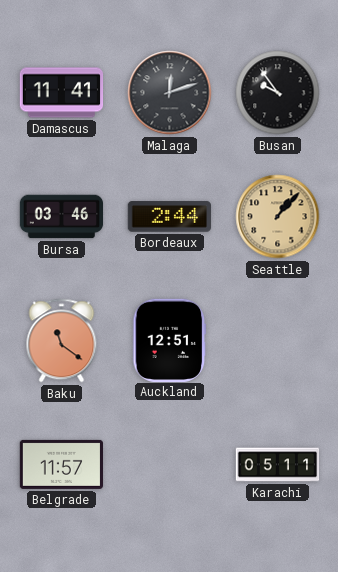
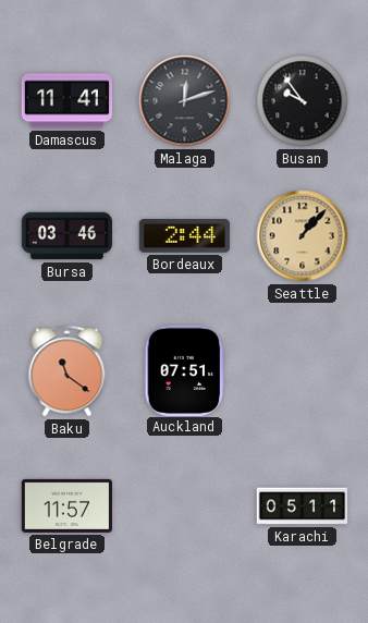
Auckland: 12:51 -> 07:51 (185, 370)
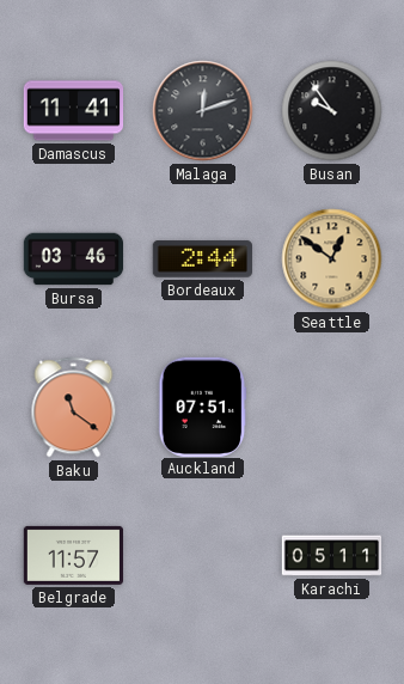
Seattle: 1:07 -> 12:51 (332, 259)
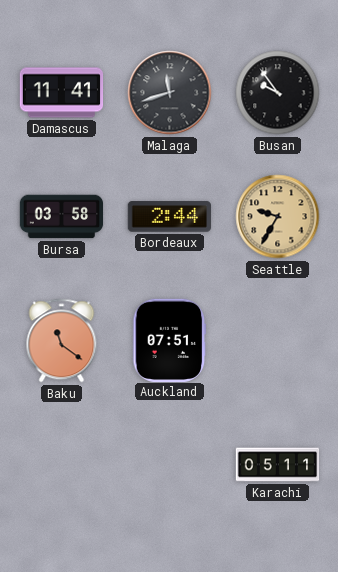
Malaga: 12:12 -> 11:42 (170, 93)
Bursa: 03:46 -> 03:58 (62, 217)
Seattle: 12:51 -> 9:35 (278, 217)
Belgrade: 11:57 -> none (74, 555)
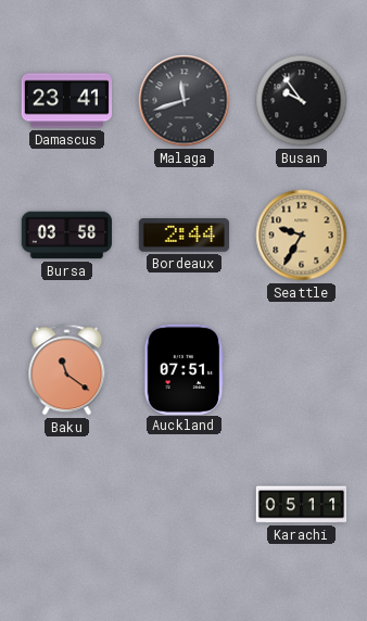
Damascus: 11:41 -> 23:41 (67, 101)
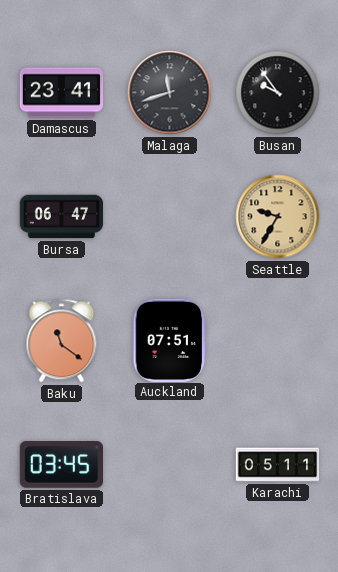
Bursa: 03:58 -> 06:47 (62, 217)
Bordeaux: 2:44 -> none (184, 236)
Bratislava: none -> 03:45 (61, 465)
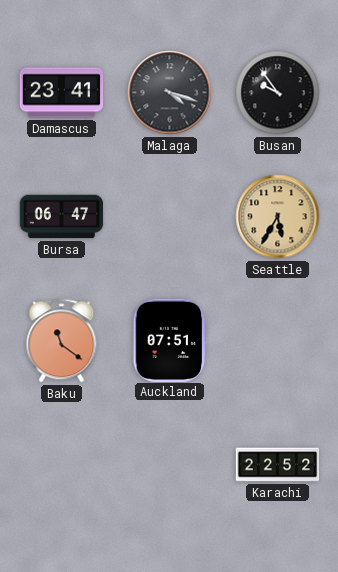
Malaga: 11:42 -> 4:18 (170, 93)
Seattle: 9:35 -> 5:35 (278, 217)
Bratislava: 03:45 -> none (61, 465)
Karachi: 05:11 -> 22:52 (278, 465)
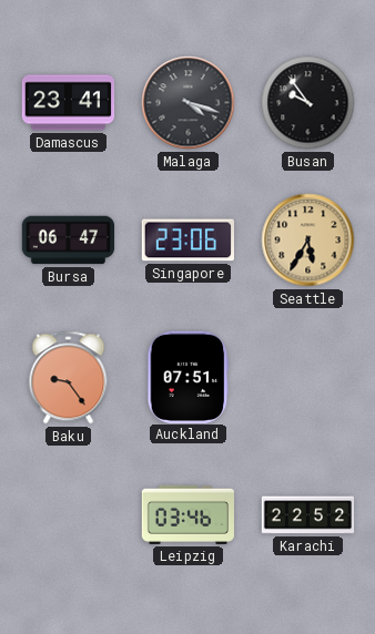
Singapore: none -> 23:06 (187, 241)
Baku: 11:21 -> 9:24 (69, 378)
Leipzig: none -> 03:46 (187, 514)
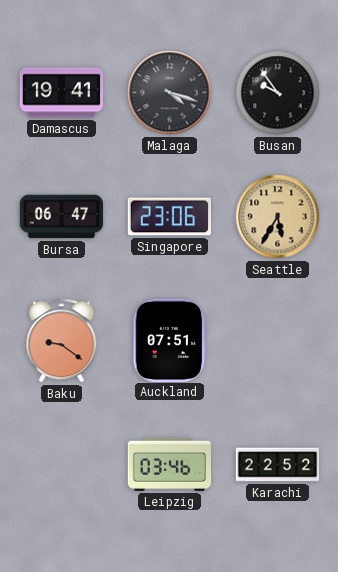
Damascus: 23:41 -> 19:41 (62, 93)
Baku: 9:24 -> 9:21 (62, 341)
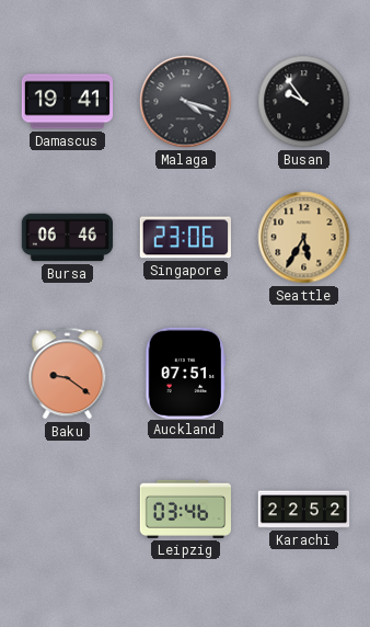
Bursa: 06:47 -> 06:46 (68, 238)
